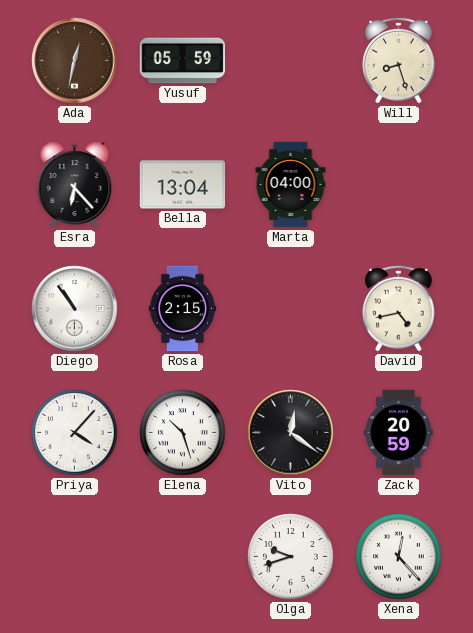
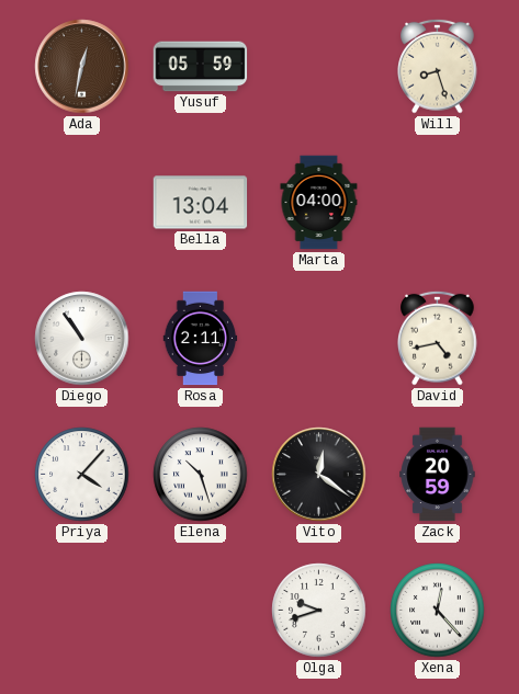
Esra: 6:23 -> none (75, 185)
Rosa: 2:15 -> 2:11 (201, 339)
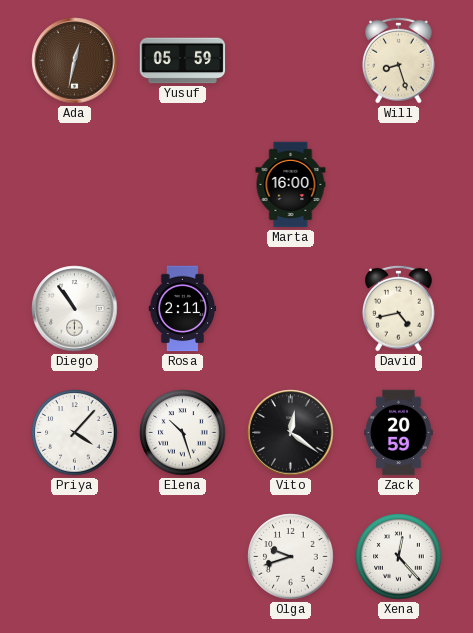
Bella: 13:04 -> none (201, 203)
Marta: 04:00 -> 16:00 (291, 185)
